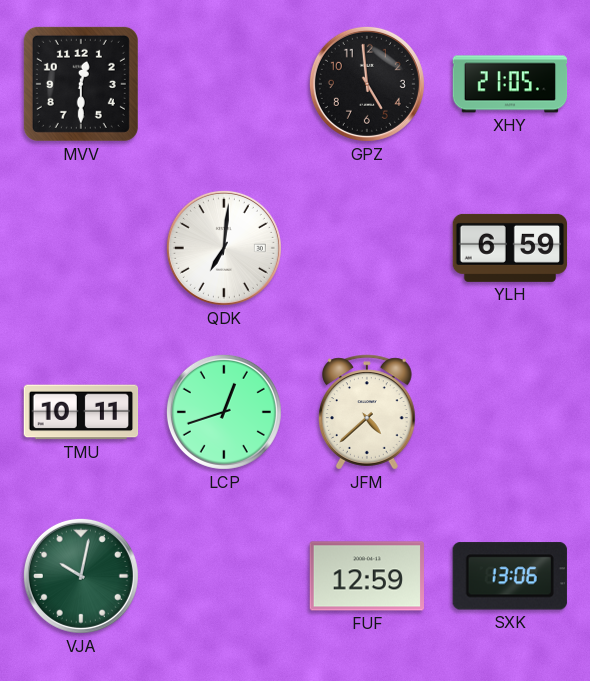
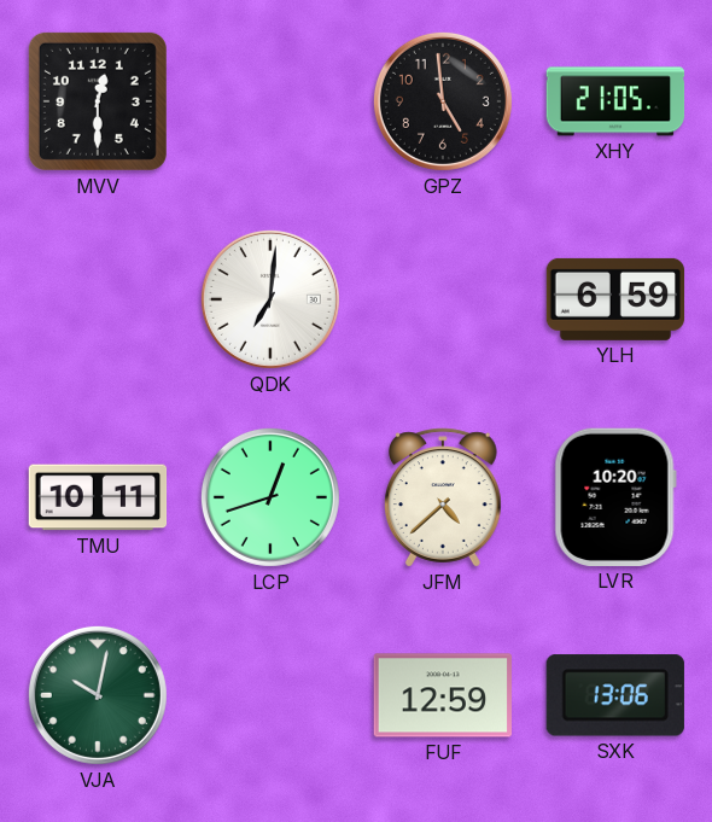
LVR: none -> 10:20 (615, 497)
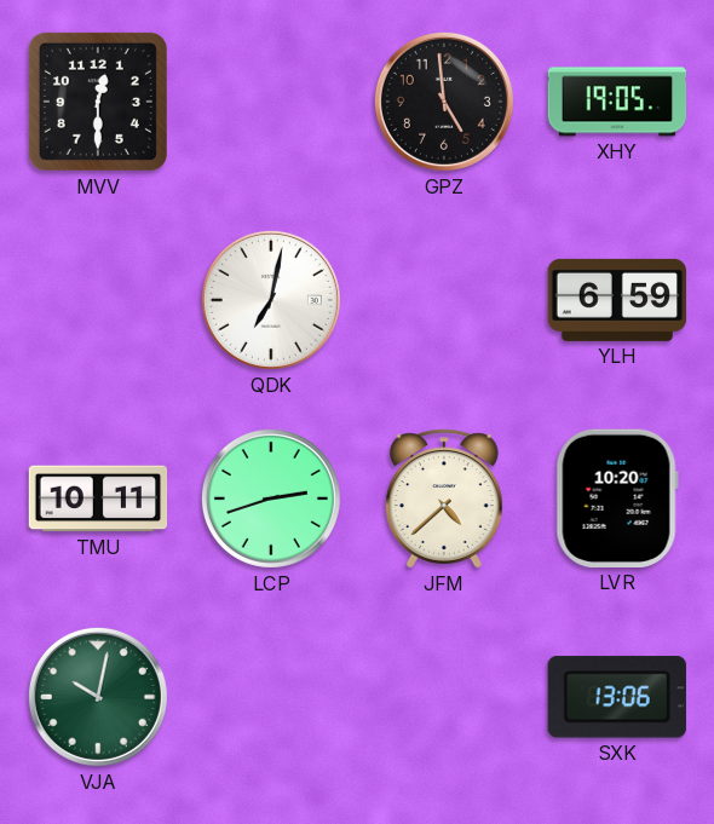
XHY: 21:05 -> 19:05 (617, 102)
QDK: 7:01 -> 7:02 (271, 300)
LCP: 12:42 -> 2:42 (271, 499)
FUF: 12:59 -> none (442, 695)
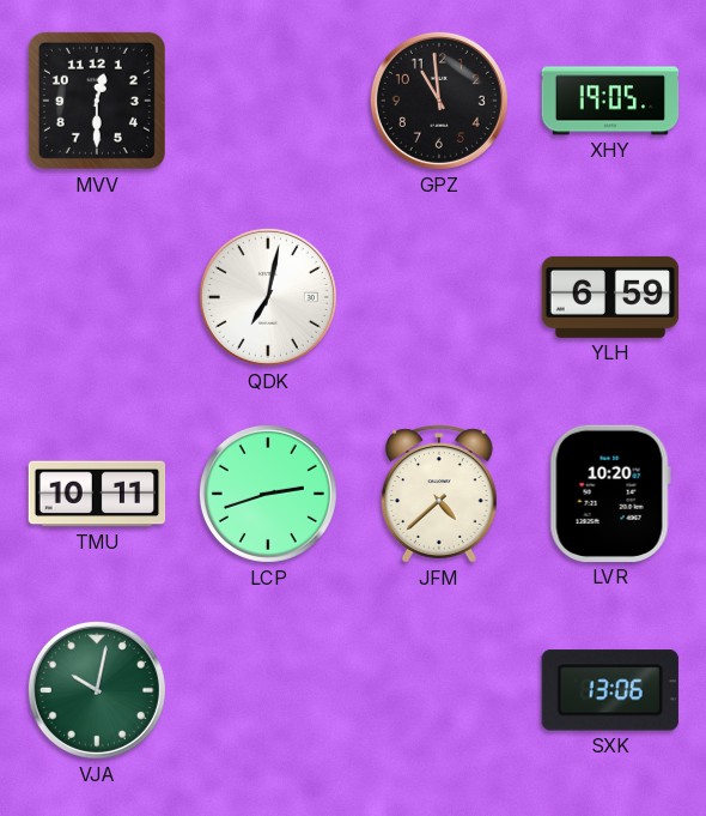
GPZ: 4:59 -> 10:59 (439, 101)
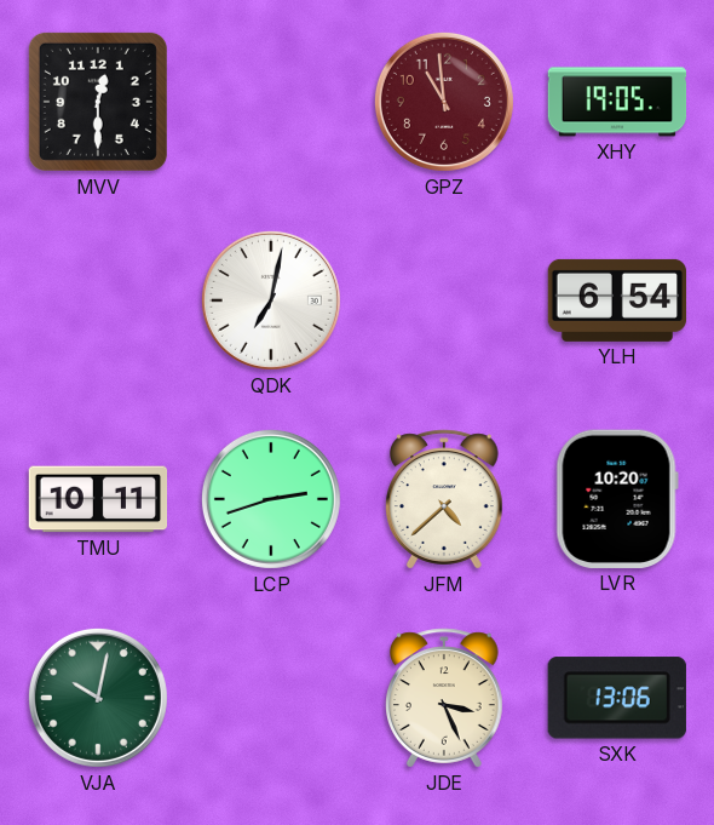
GPZ dial: black -> burgundy (444, 102)
YLH: 6:59 -> 6:54 (617, 300)
JDE: none -> 3:26 (445, 698)
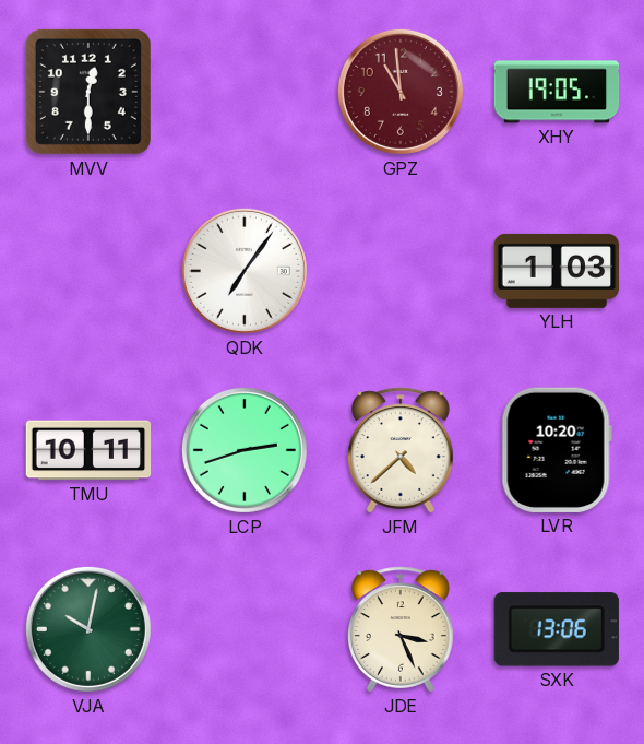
QDK: 7:02 -> 7:06 (245, 271)
YLH: 6:54 -> 1:03 (557, 271)
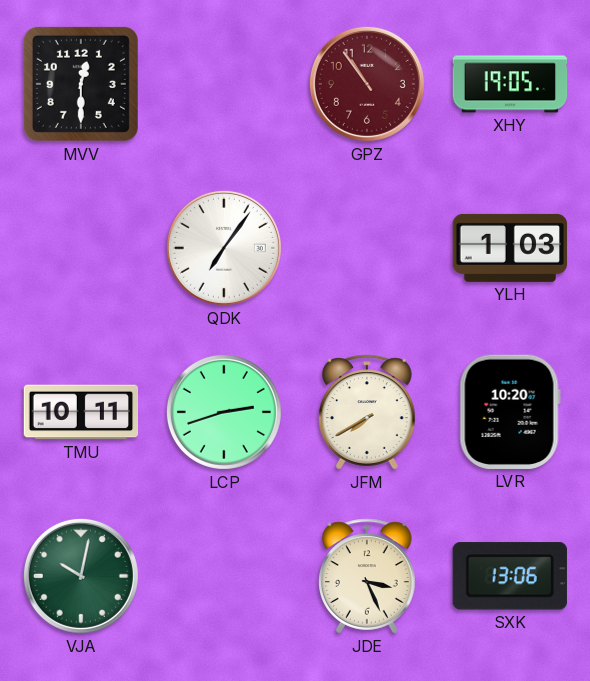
GPZ: 10:59 -> 10:54 (367, 84)
JFM: 4:38 -> 7:40 (368, 412)
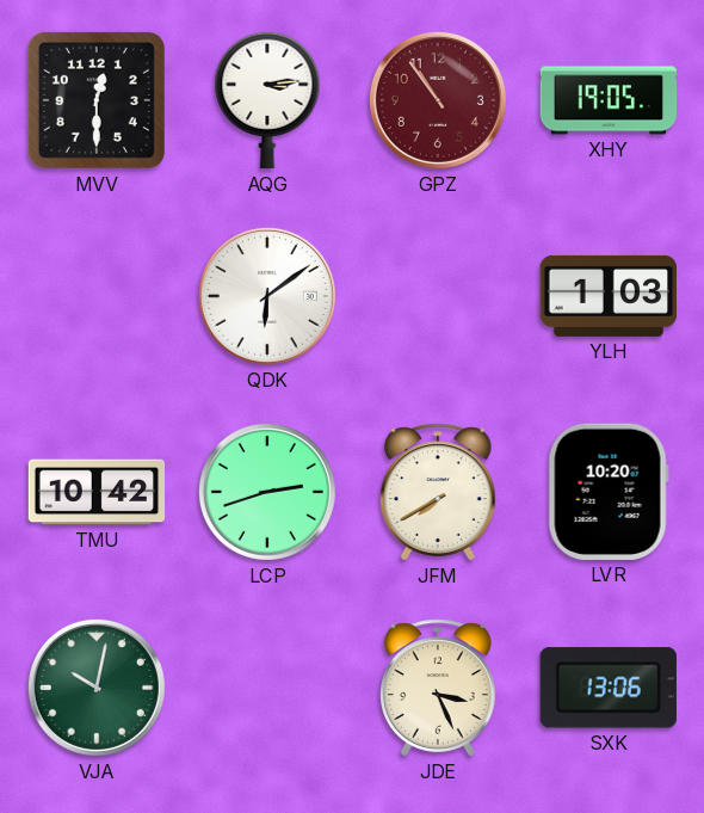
AQG: none -> 3:14 (267, 100)
QDK: 7:06 -> 6:09 (267, 296)
TMU: 10:11 -> 10:42 (97, 492)
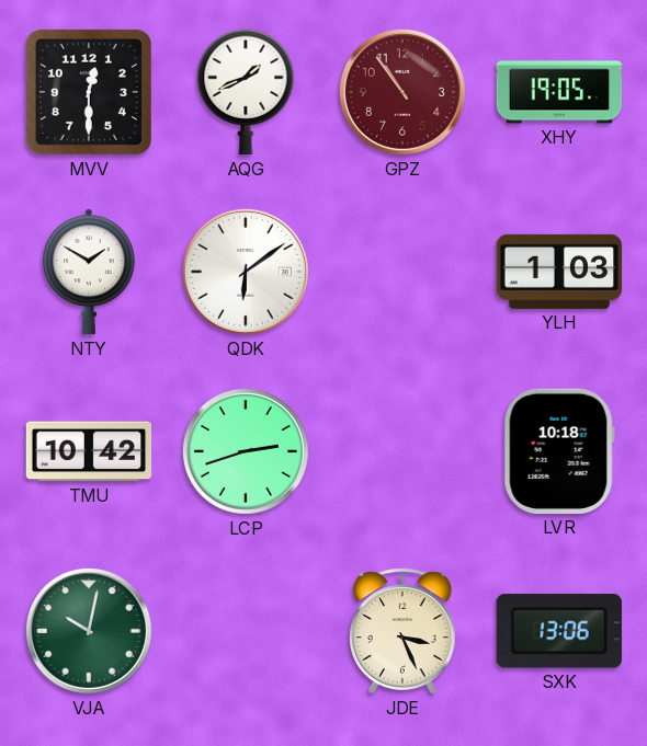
AQG: 3:14 -> 1:41 (246, 92)
NTY: none -> 1:50 (89, 272)
JFM: 7:40 -> none (439, 492)
LVR: 10:20 -> 10:18 (559, 451)
